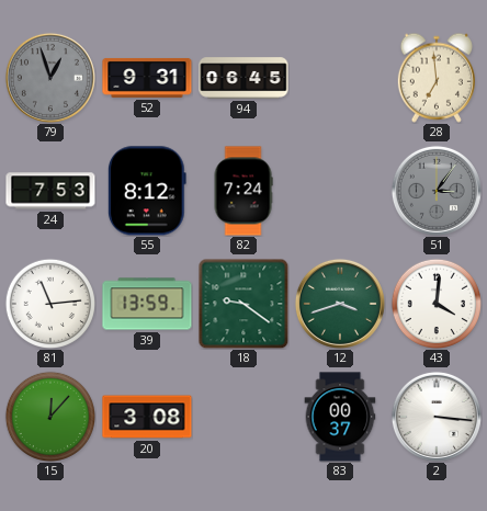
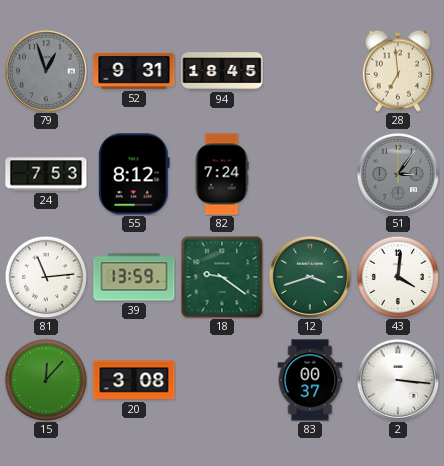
94: 06:45 -> 18:45 (222, 71)
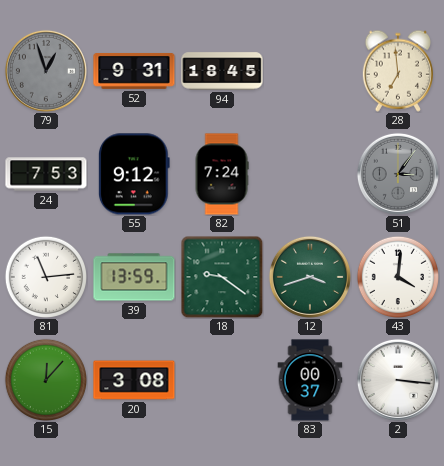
55: 8:12 -> 9:12 (134, 174)
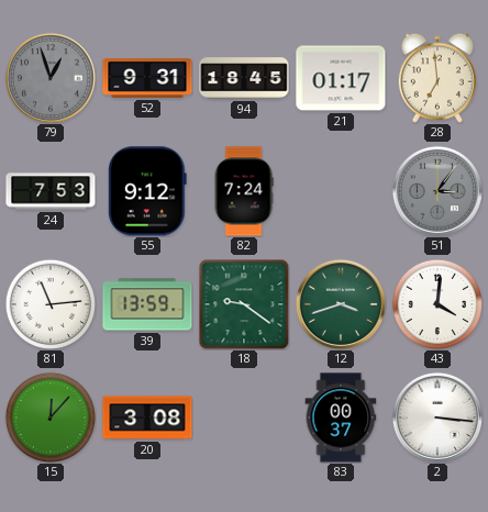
21: none -> 01:17 (341, 78)
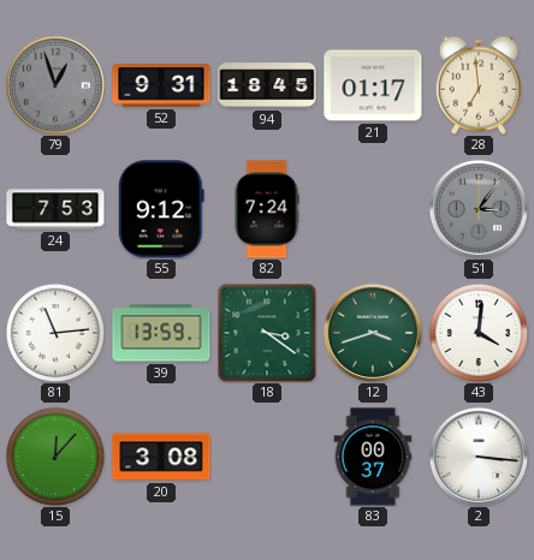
18: 9:21 -> 3:21 (267, 333)
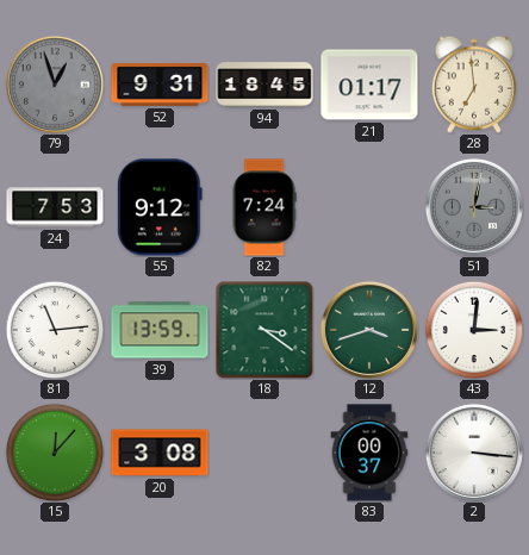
51: 3:06 -> 3:02 (474, 207)
43: 4:01 -> 3:01 (473, 329)
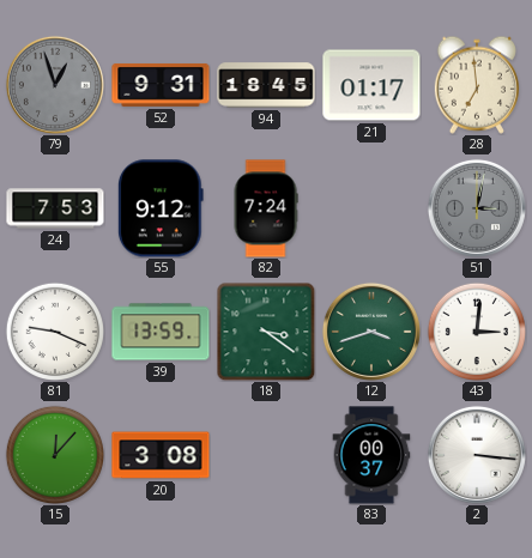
81: 11:14 -> 9:19 (54, 330)
